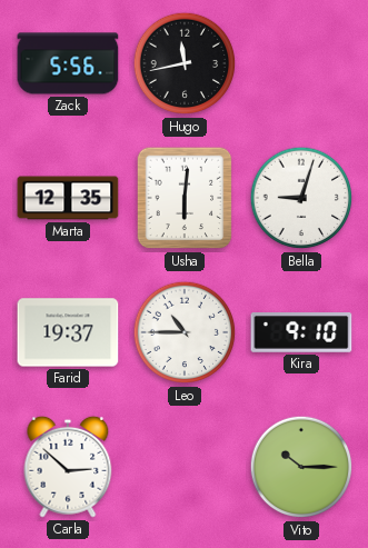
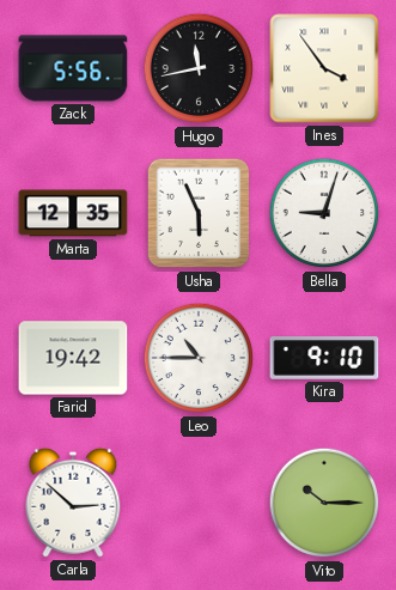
Ines: none -> 3:54 (324, 68)
Usha: 6:01 -> 5:56 (199, 213)
Farid: 19:37 -> 19:42 (73, 358)
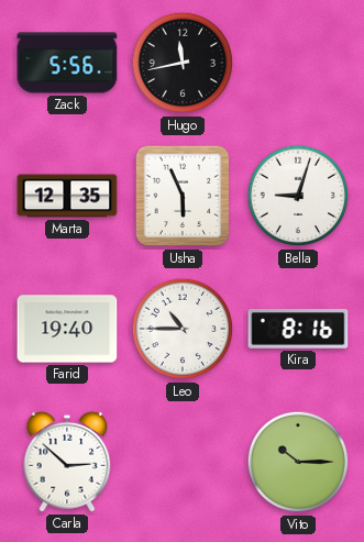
Ines: 3:54 -> none (324, 68)
Farid: 19:42 -> 19:40 (67, 329)
Kira: 9:10 -> 8:16 (298, 329)
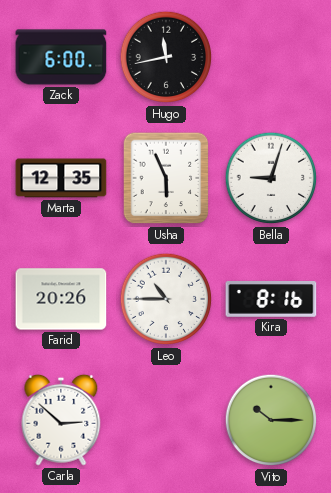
Zack: 5:56 -> 6:00 (61, 57)
Farid: 19:40 -> 20:26 (61, 299)
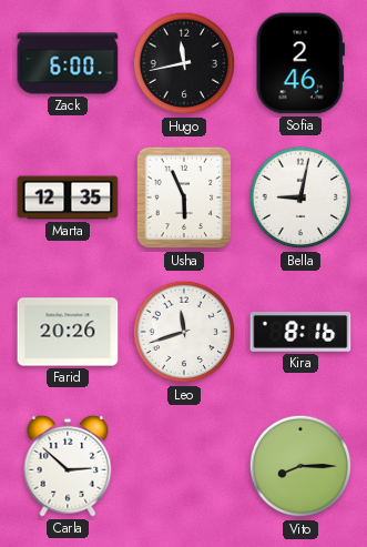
Sofia: none -> 2:46 (300, 63)
Bella: 9:03 -> 9:02 (300, 197)
Leo: 10:45 -> 11:42 (184, 332)
Vito: 10:15 -> 8:15 (300, 466)
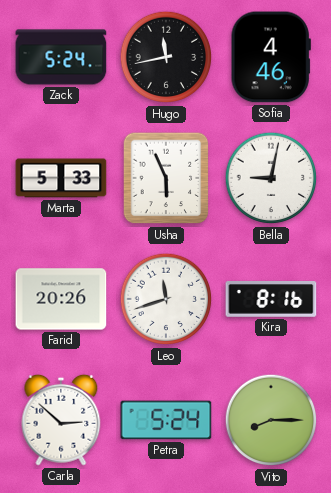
Zack: 6:00 -> 5:24 (61, 57)
Sofia: 2:46 -> 4:46 (271, 57)
Marta: 12:35 -> 5:33 (61, 178)
Petra: none -> 5:24 (166, 420)
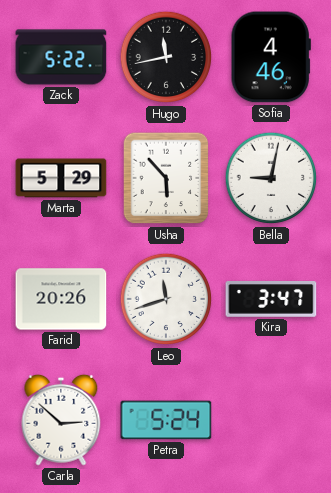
Zack: 5:24 -> 5:22 (61, 57)
Marta: 5:33 -> 5:29 (61, 178)
Usha: 5:56 -> 5:53 (166, 178)
Kira: 8:16 -> 3:47 (271, 299)
Vito: 8:15 -> none (271, 420)
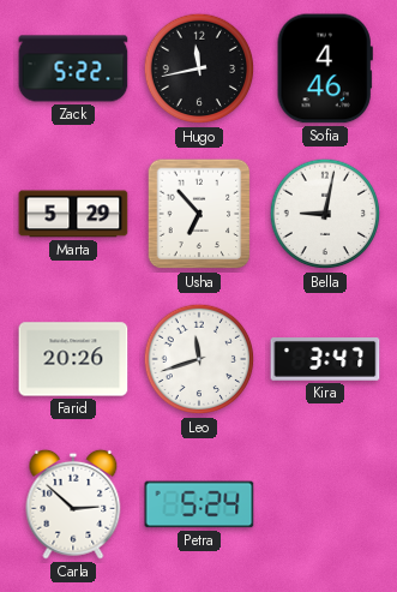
Usha: 5:53 -> 6:53 (199, 214)
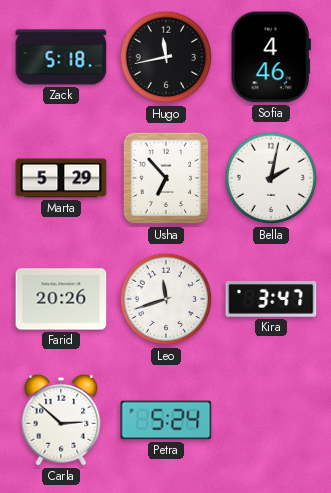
Zack: 5:22 -> 5:18 (61, 57)
Bella: 9:02 -> 2:02 (271, 178)
